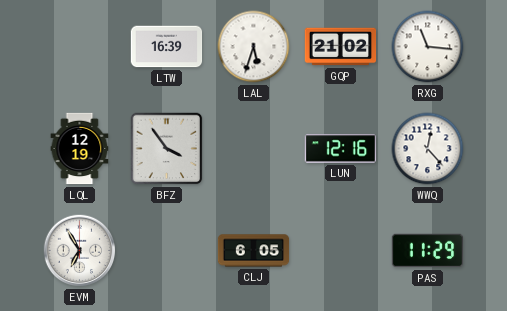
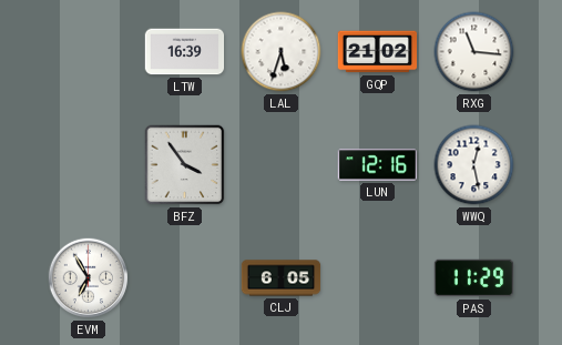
LQL: 12:19 -> none (80, 149)
WWQ: 12:23 -> 12:28 (474, 165)
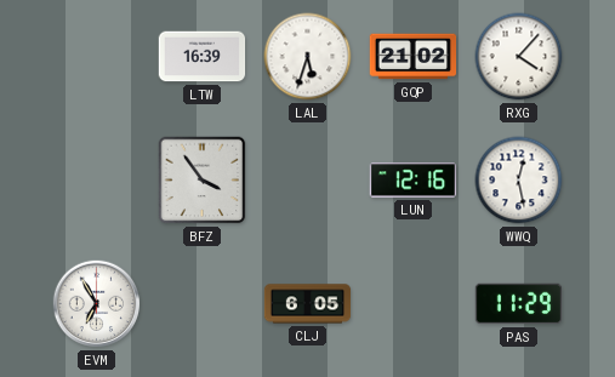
RXG: 11:16 -> 4:07 (519, 57)
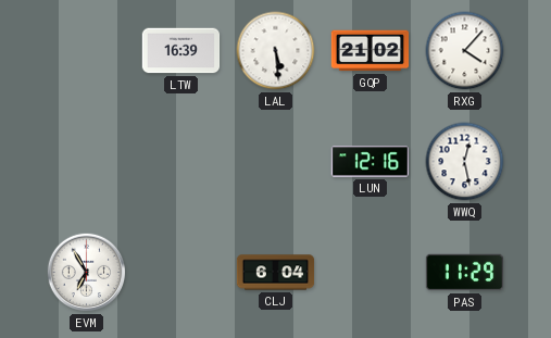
LAL: 5:33 -> 5:29 (276, 51)
BFZ: 3:54 -> none (203, 181)
CLJ: 6:05 -> 6:04 (276, 273)
